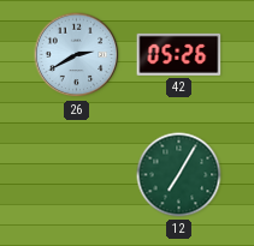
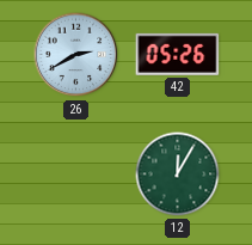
12: 7:05 -> 12:05 (178, 174)
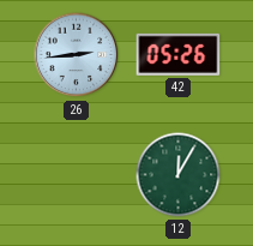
26: 2:40 -> 2:44 (77, 55)
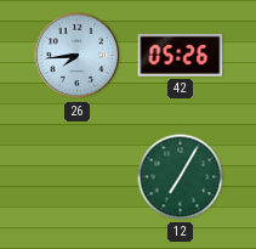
26: 2:44 -> 7:44 (78, 56)
12: 12:05 -> 7:05 (181, 177)
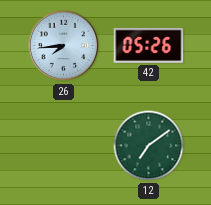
12: 7:05 -> 7:09 (149, 146)
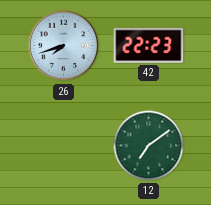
26: 7:44 -> 7:42 (64, 46)
42: 05:26 -> 22:23 (149, 45)
